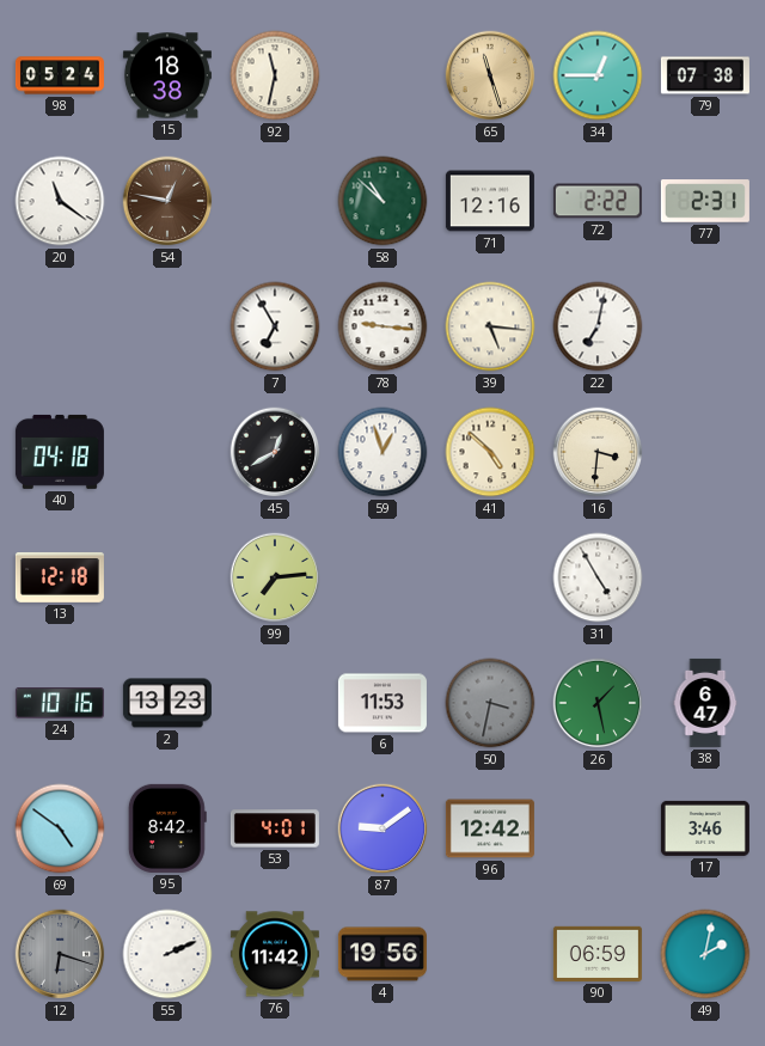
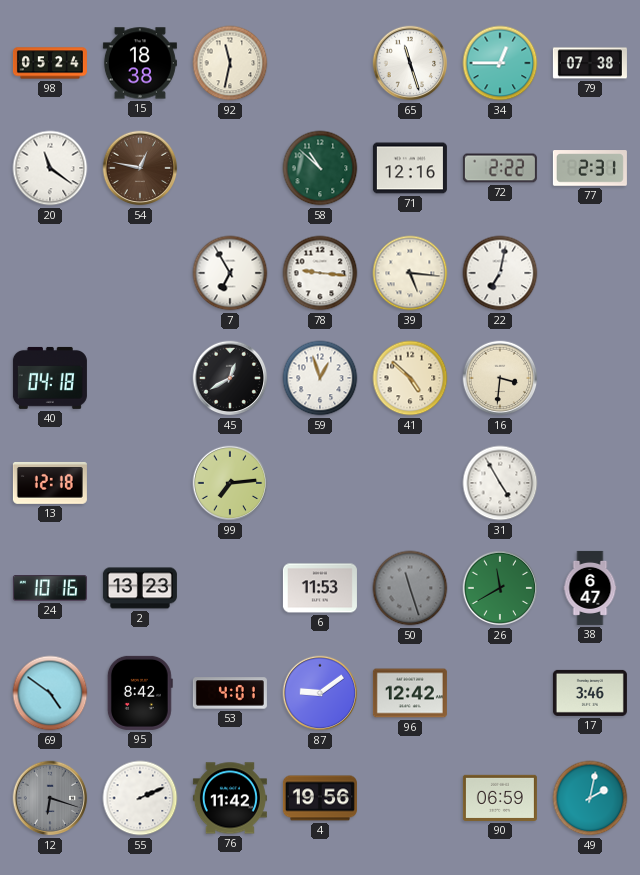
65 dial: champagne -> white (410, 63)
50: 3:32 -> 11:27 (410, 588)
26: 1:28 -> 11:40 (500, 588)
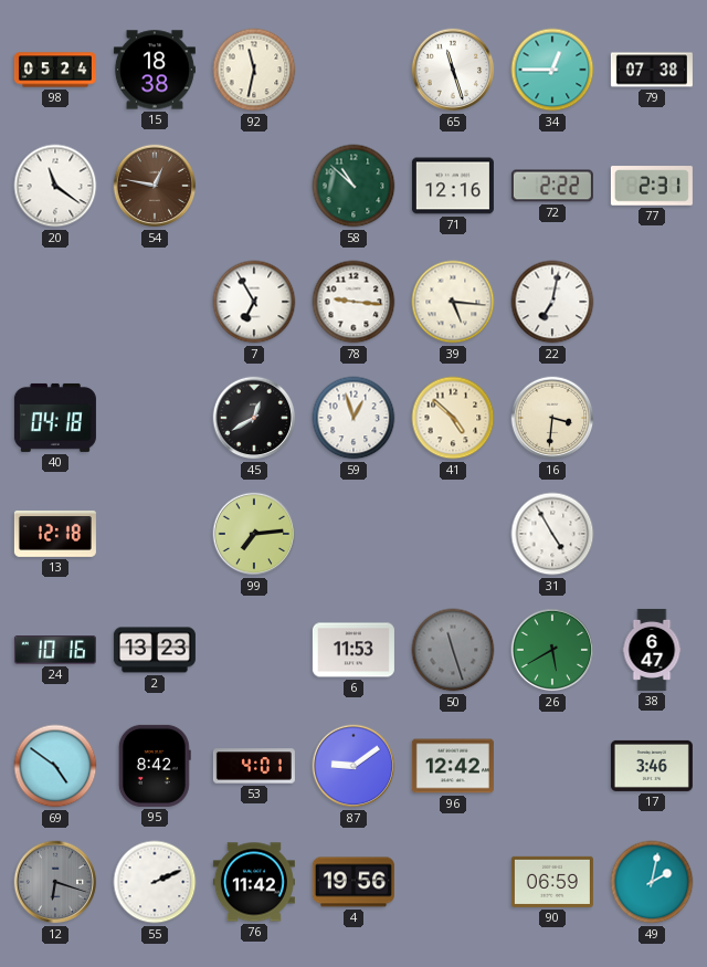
26: 11:40 -> 5:40 (552, 650)
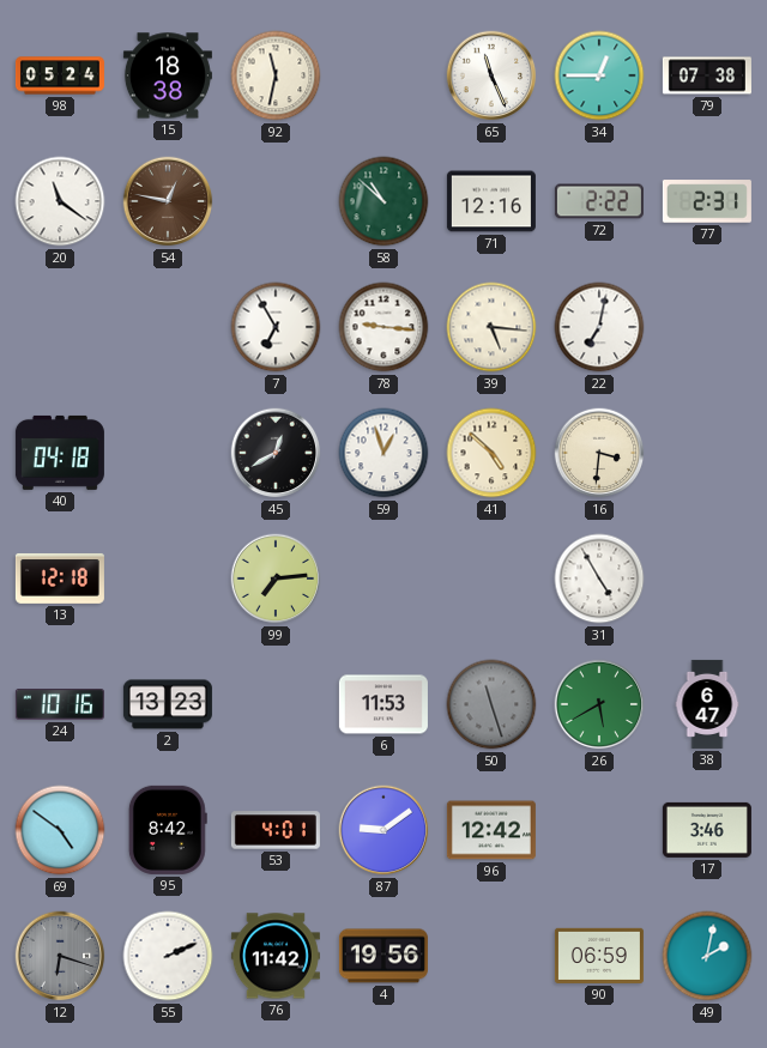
65: 11:27 -> 11:26 (491, 75)
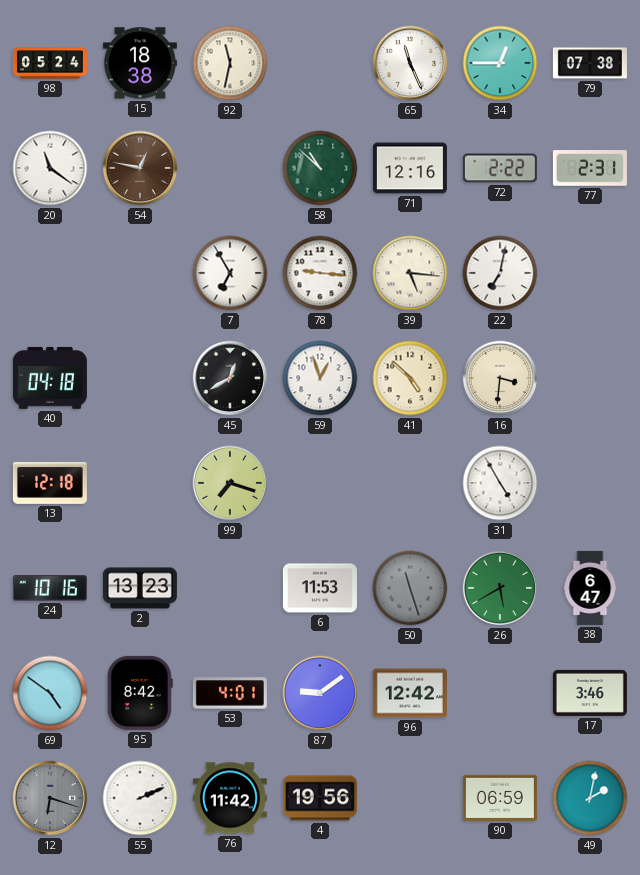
99: 7:14 -> 7:18 (230, 483)
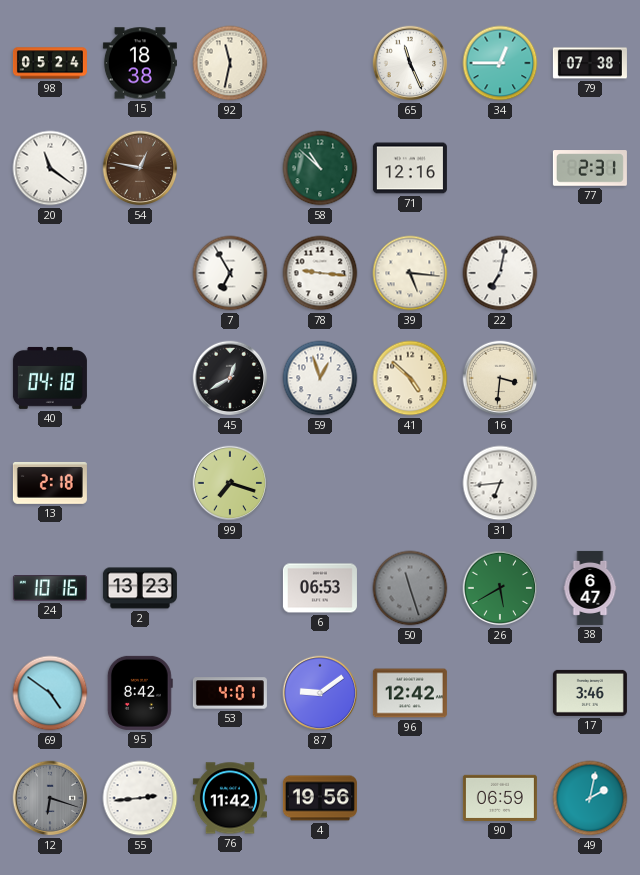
72: 2:22 -> none (500, 168)
13: 12:18 -> 2:18 (50, 483)
31: 4:55 -> 6:44 (500, 483)
6: 11:53 -> 06:53 (320, 588)
55: 2:11 -> 2:44 (140, 798)
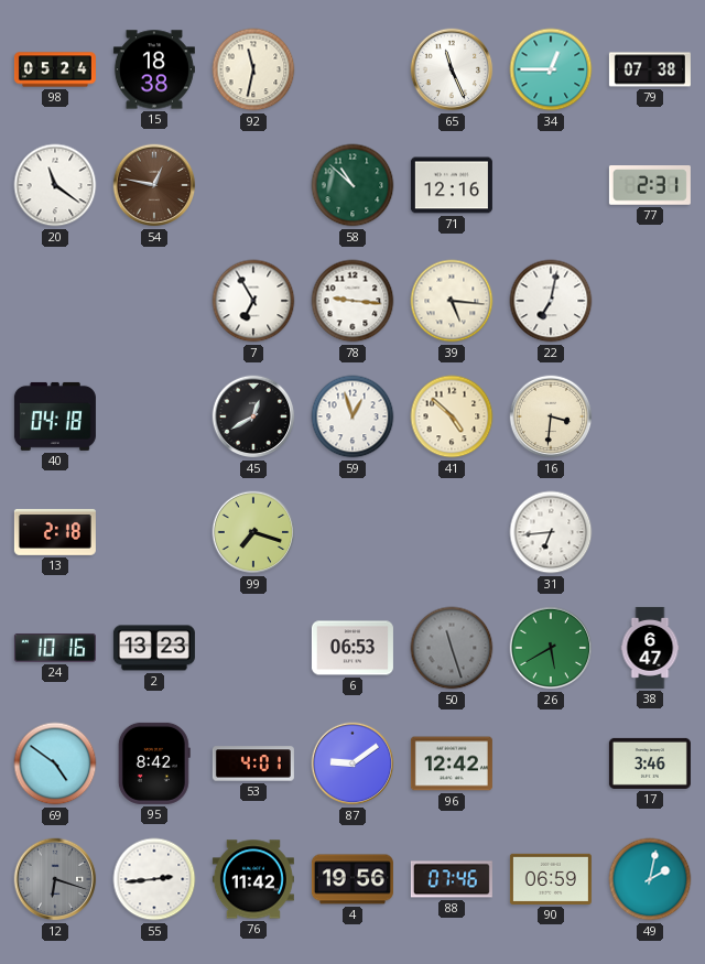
88: none -> 07:46 (452, 879)
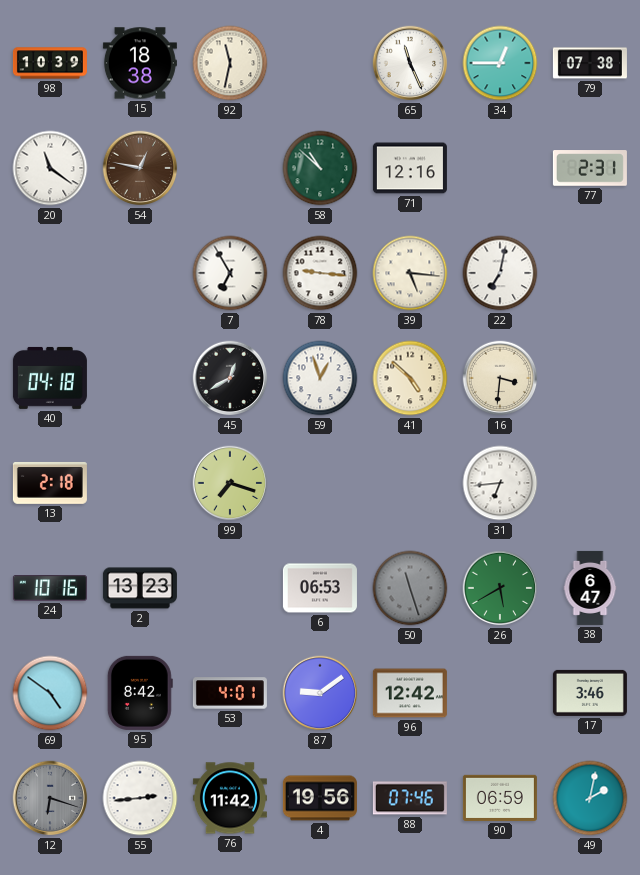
98: 05:24 -> 10:39 (50, 63)
